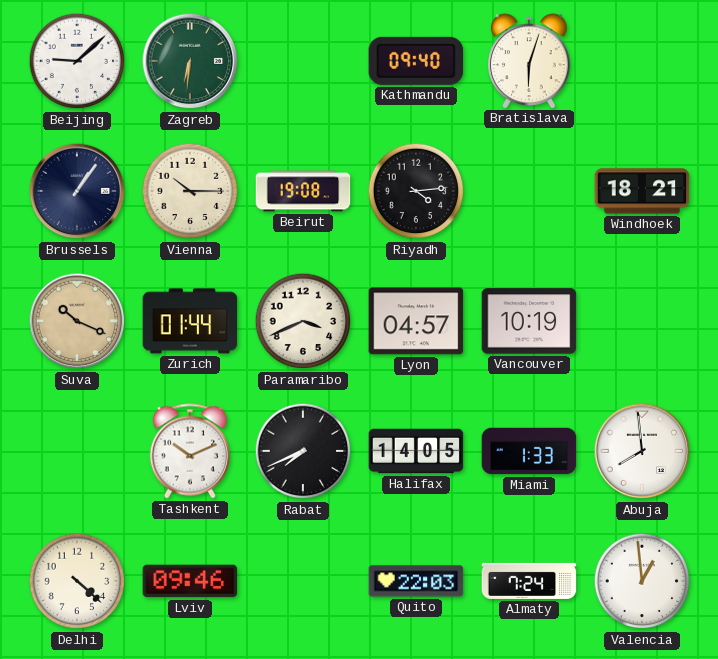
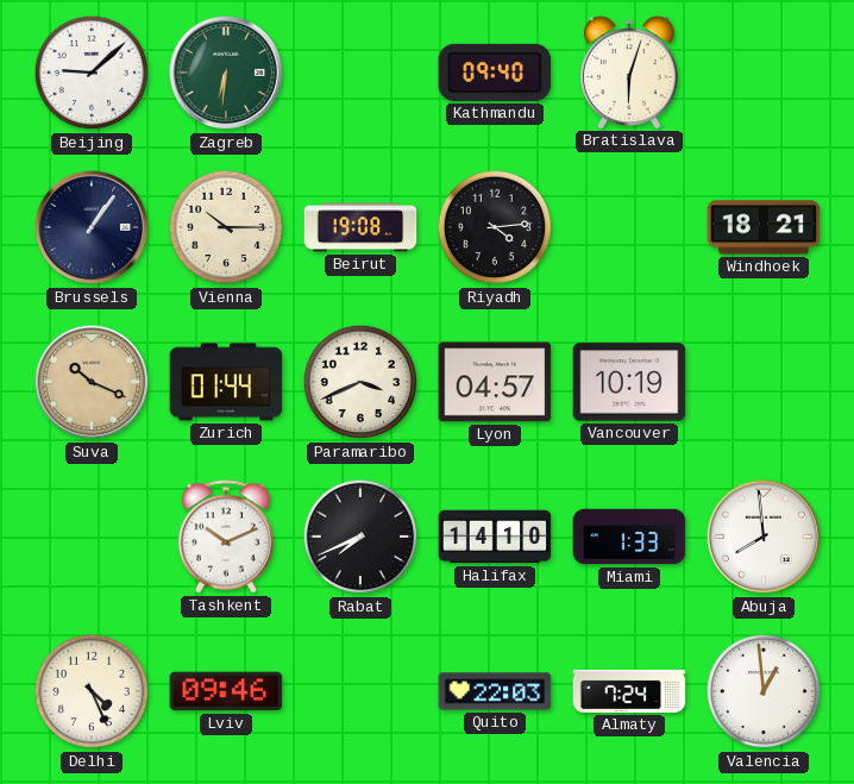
Halifax: 14:05 -> 14:10 (495, 537)
Delhi: 4:22 -> 4:26 (92, 691)
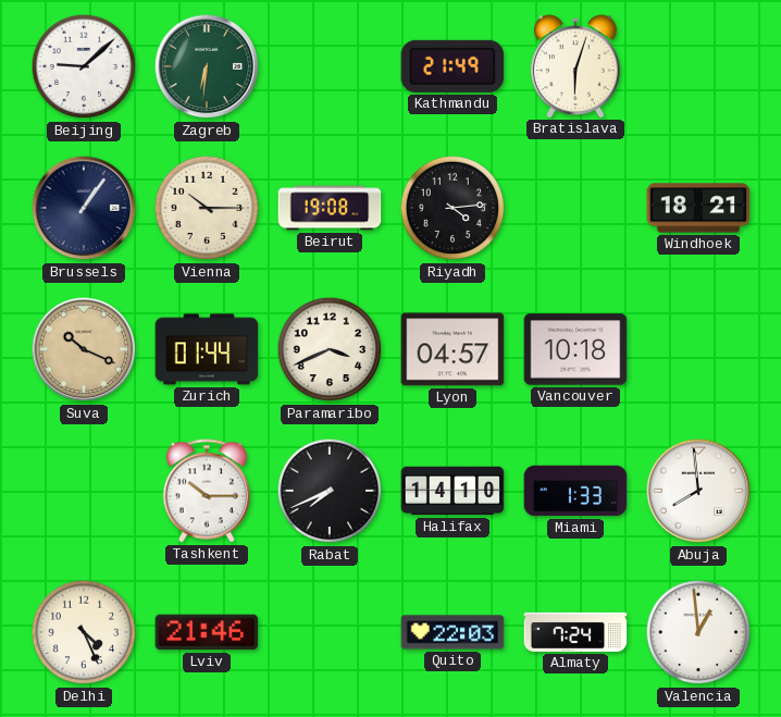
Kathmandu: 09:40 -> 21:49 (453, 66)
Vancouver: 10:19 -> 10:18 (575, 349)
Tashkent: 10:11 -> 10:15 (207, 491)
Lviv: 09:46 -> 21:46 (207, 632)
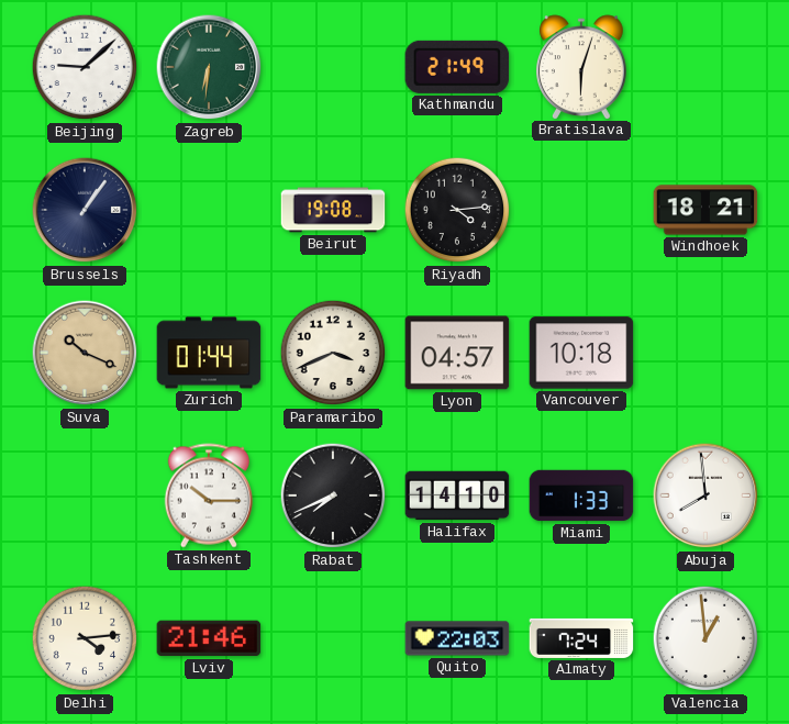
Vienna: 10:15 -> none (207, 208)
Delhi: 4:26 -> 4:14 (85, 638)
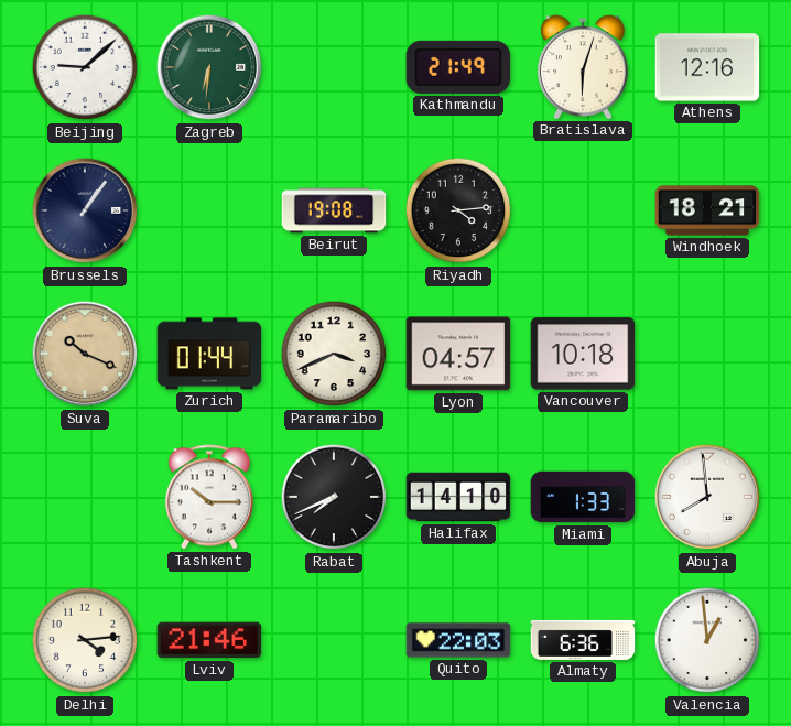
Athens: none -> 12:16 (707, 67)
Almaty: 7:24 -> 6:36 (583, 640)
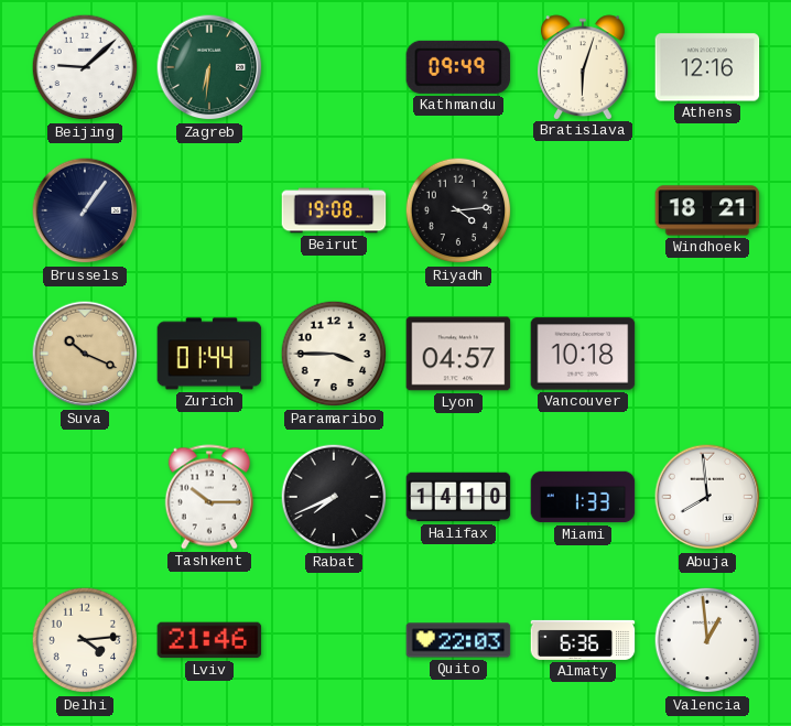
Kathmandu: 21:49 -> 09:49 (458, 67)
Paramaribo: 3:41 -> 3:45 (334, 354)
